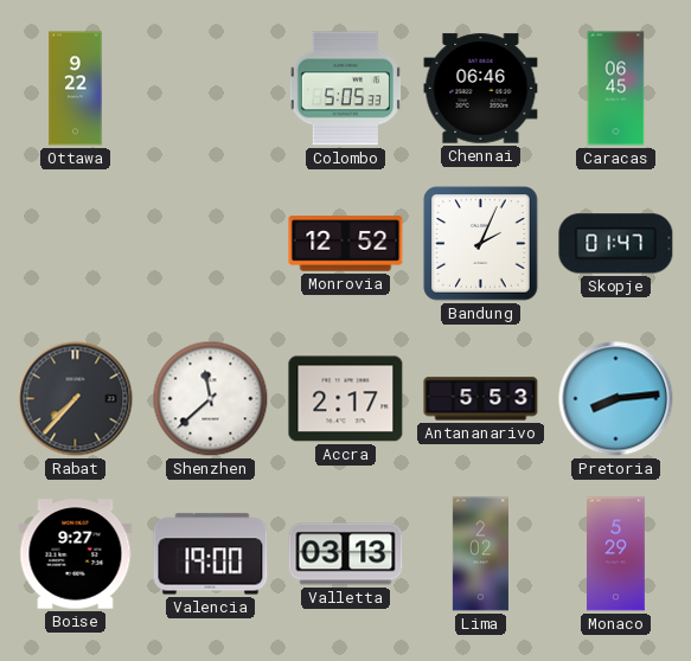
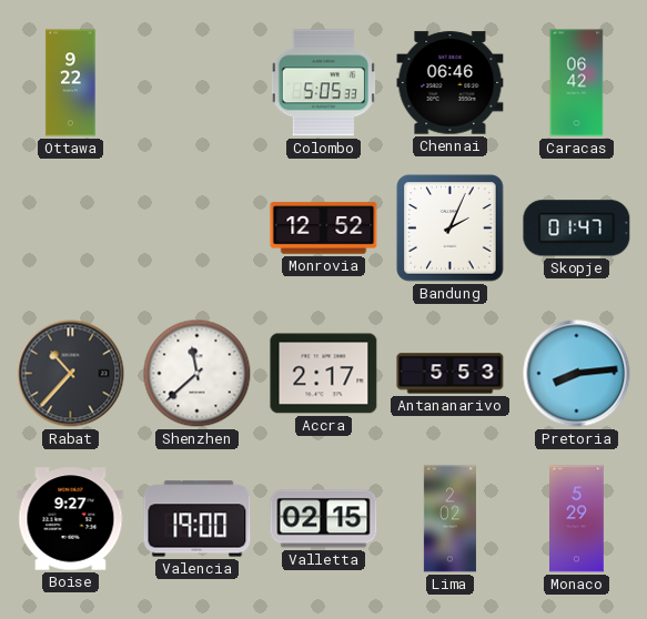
Caracas: 06:45 -> 06:42 (577, 83)
Rabat: 7:37 -> 10:37 (71, 374)
Valletta: 03:13 -> 02:15 (324, 519)
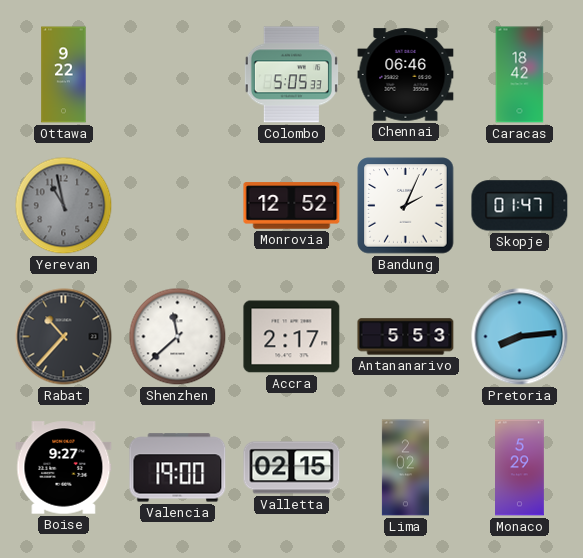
Caracas: 06:42 -> 18:42 (520, 75)
Yerevan: none -> 10:58 (64, 206)
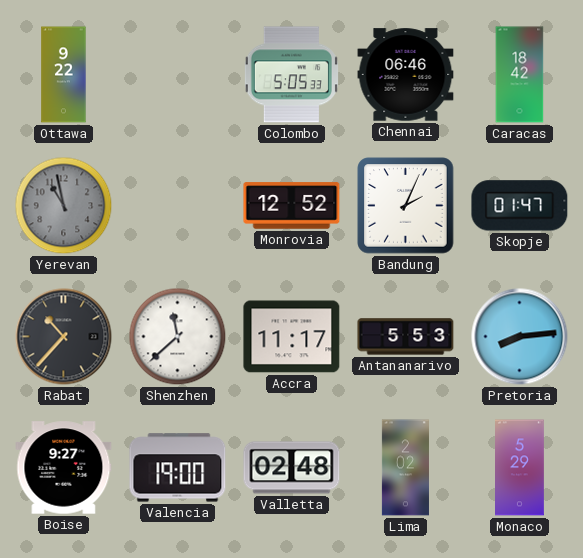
Accra: 2:17 -> 11:17 (292, 337)
Valletta: 02:15 -> 02:48 (292, 468)
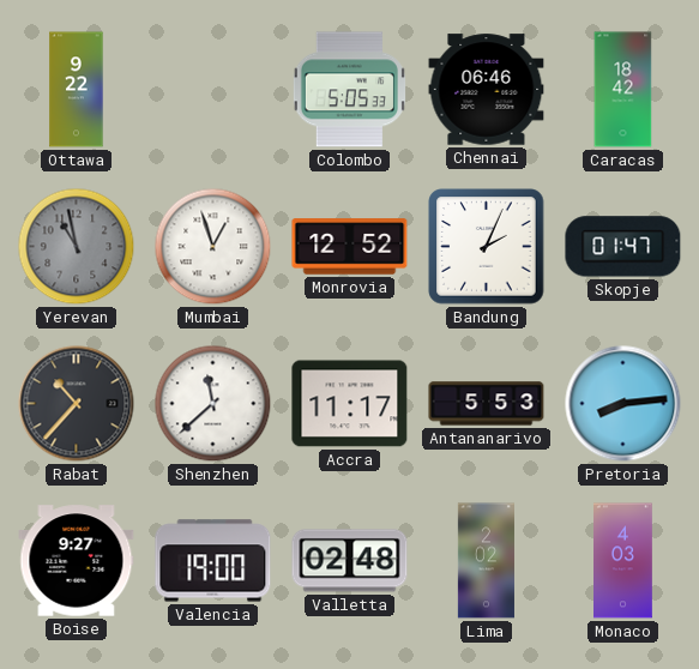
Mumbai: none -> 12:57 (213, 247)
Monaco: 5:29 -> 4:03 (623, 561)
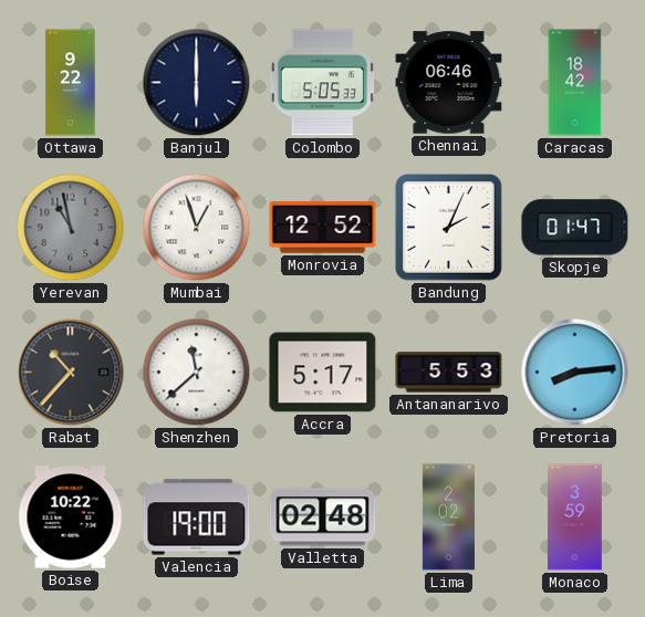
Banjul: none -> 6:00 (197, 83)
Accra: 11:17 -> 5:17 (323, 373)
Boise: 9:27 -> 10:22 (71, 517)
Monaco: 4:03 -> 3:59 (575, 517)
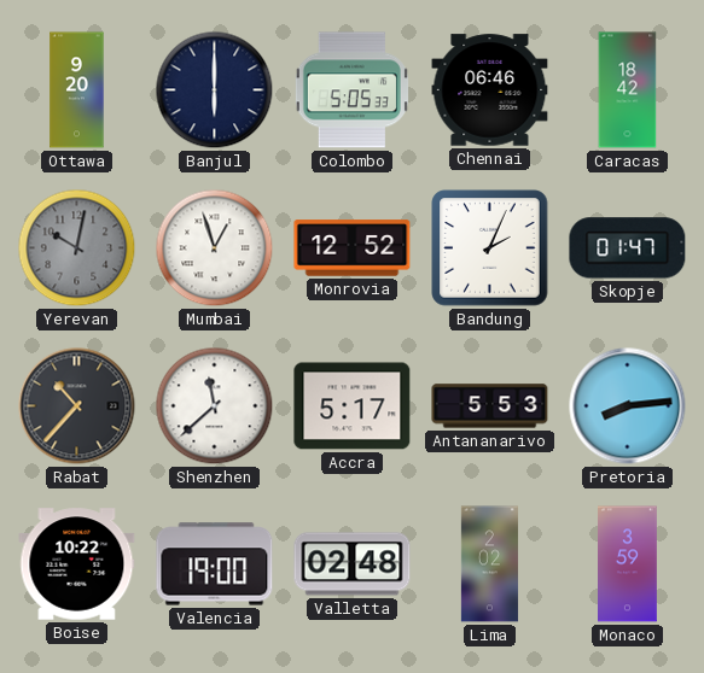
Ottawa: 9:22 -> 9:20 (77, 90)
Yerevan: 10:58 -> 10:02 (77, 248)
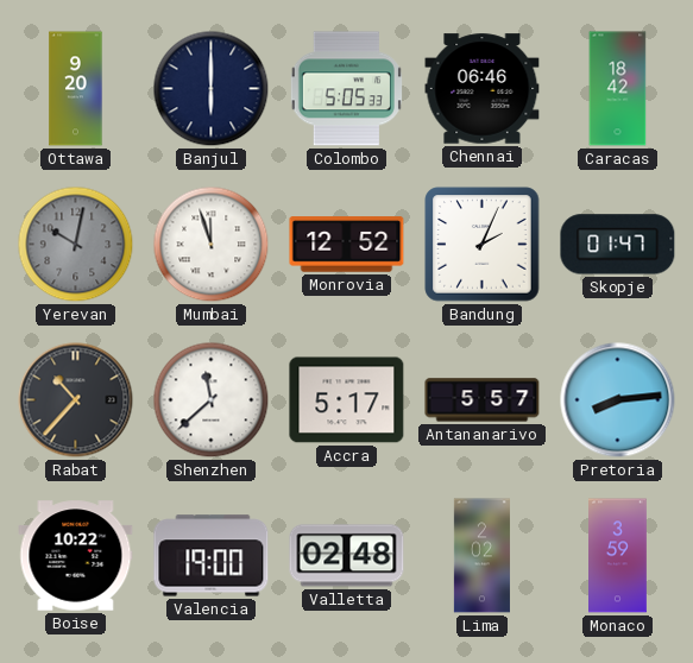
Mumbai: 12:57 -> 11:57 (212, 245)
Antananarivo: 5:53 -> 5:57 (483, 400)
